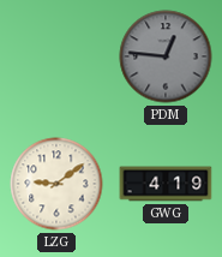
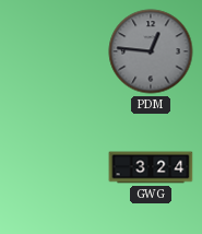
LZG: 9:09 -> none (56, 184)
GWG: 4:19 -> 3:24 (151, 167)
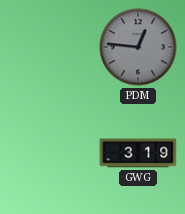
GWG: 3:24 -> 3:19 (138, 153)
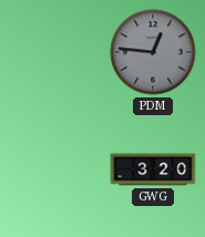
GWG: 3:19 -> 3:20 (153, 169)
